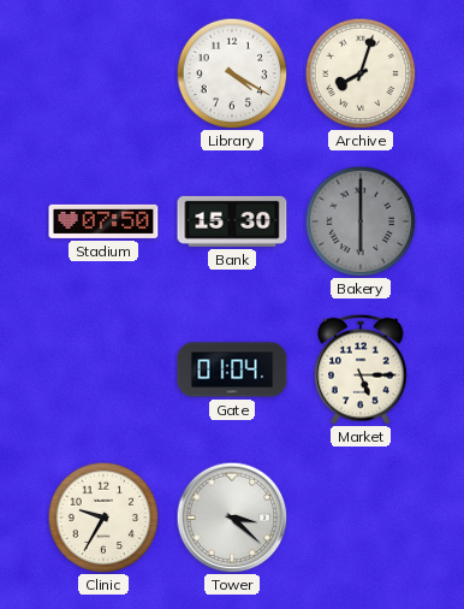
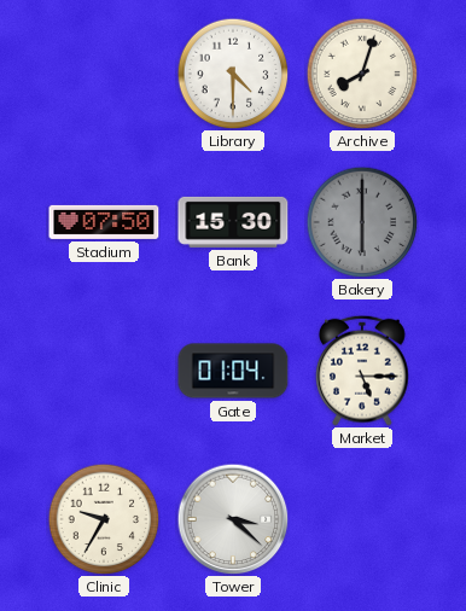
Library: 4:20 -> 4:30 (233, 74)
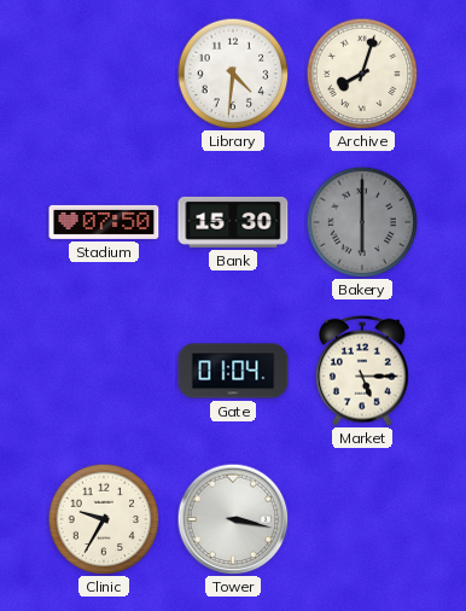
Library: 4:30 -> 4:31 (233, 74)
Tower: 3:22 -> 3:17 (233, 519)
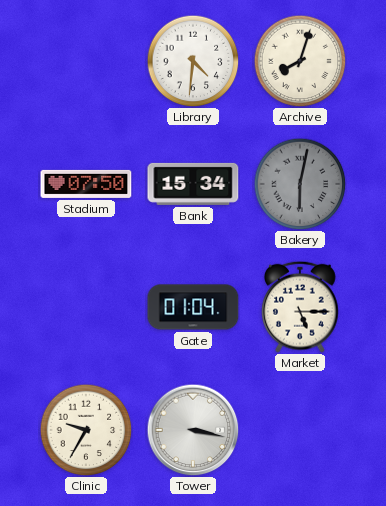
Bank: 15:30 -> 15:34 (193, 184)
Bakery: 6:00 -> 6:02 (300, 184)
